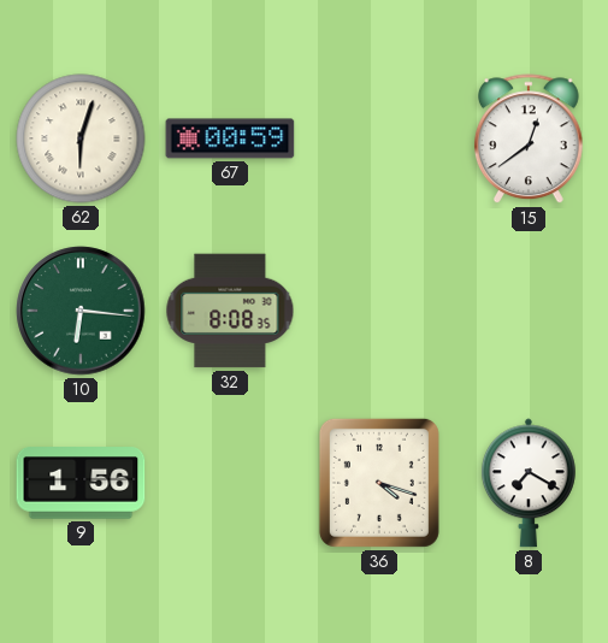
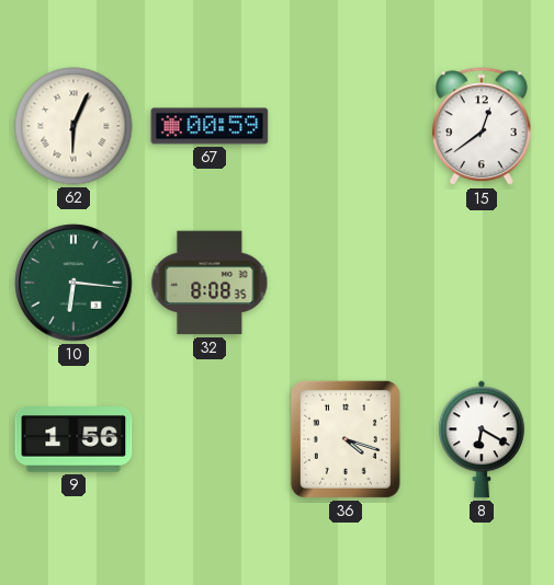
62: 6:03 -> 6:04 (74, 126)
8: 7:20 -> 6:20 (482, 439)
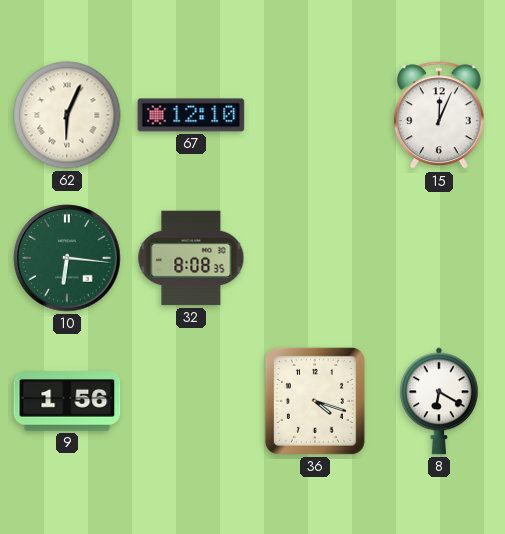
67: 00:59 -> 12:10 (191, 115)
15: 12:39 -> 12:04 (439, 116)
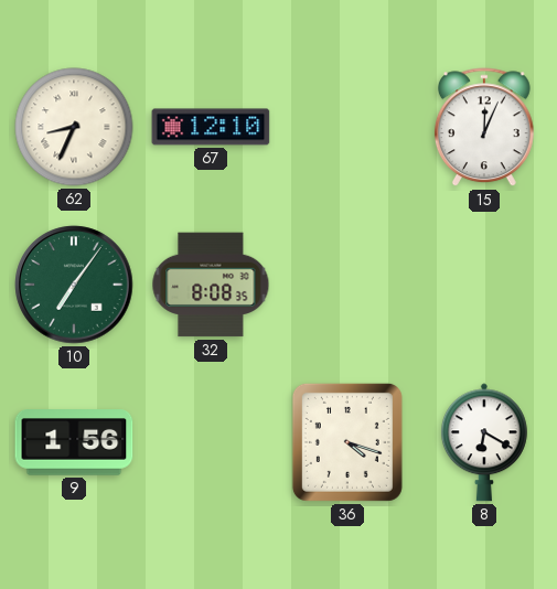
62: 6:04 -> 8:34 (74, 127)
10: 6:16 -> 7:06 (74, 285)
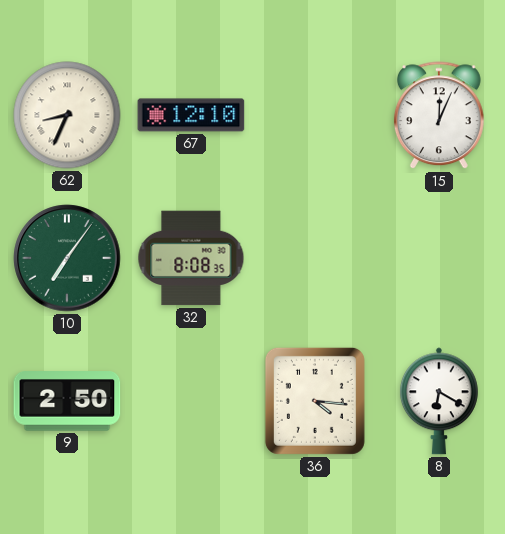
9: 1:56 -> 2:50 (67, 401)
36: 4:18 -> 4:16 (315, 401)
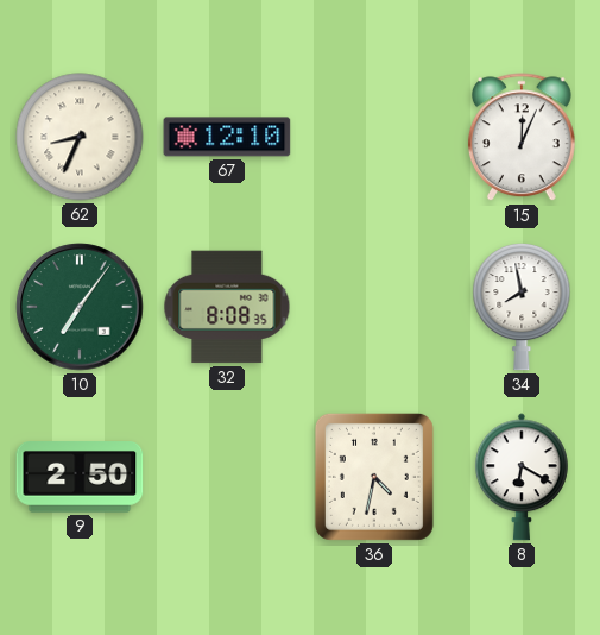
34: none -> 7:58 (522, 307)
36: 4:16 -> 4:32 (374, 477)
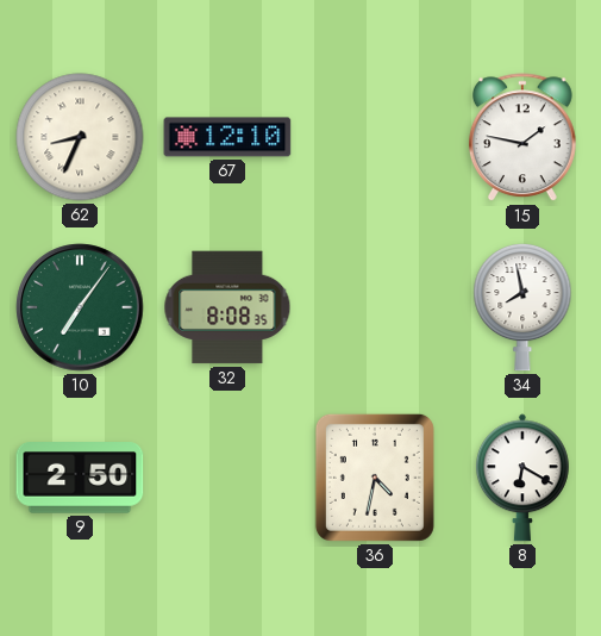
15: 12:04 -> 1:47 (522, 138)
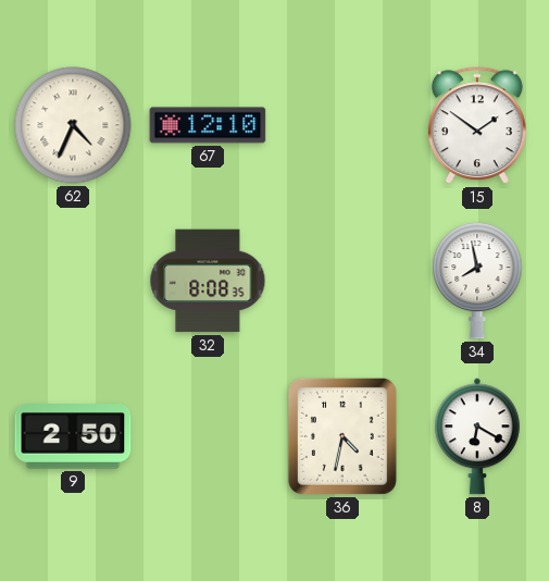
62: 8:34 -> 4:34 (73, 125)
15: 1:47 -> 1:51 (477, 126)
10: 7:06 -> none (80, 307)
